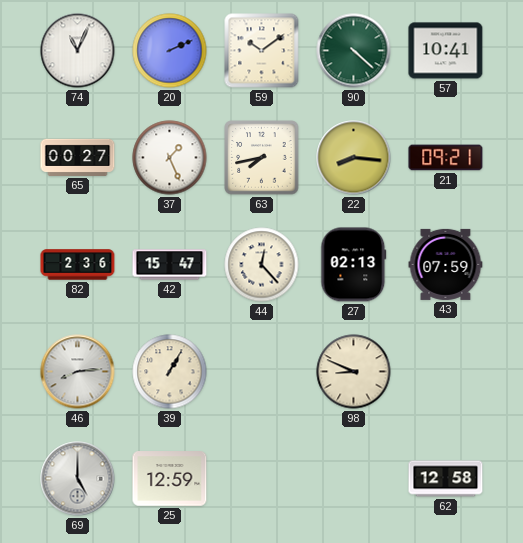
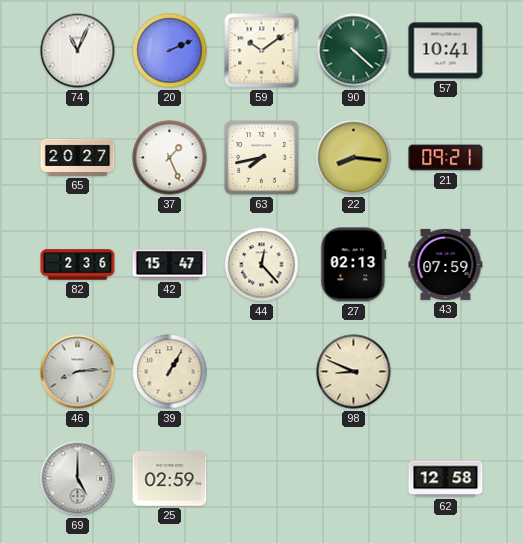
65: 00:27 -> 20:27 (78, 157)
25: 12:59 -> 02:59 (170, 479)
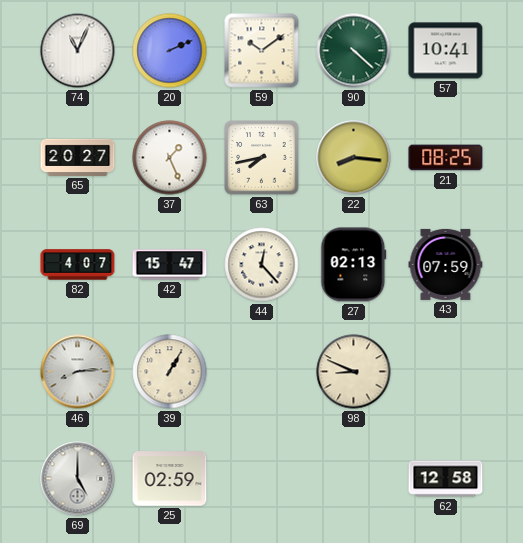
21: 09:21 -> 08:25 (446, 158)
82: 2:36 -> 4:07 (78, 265)
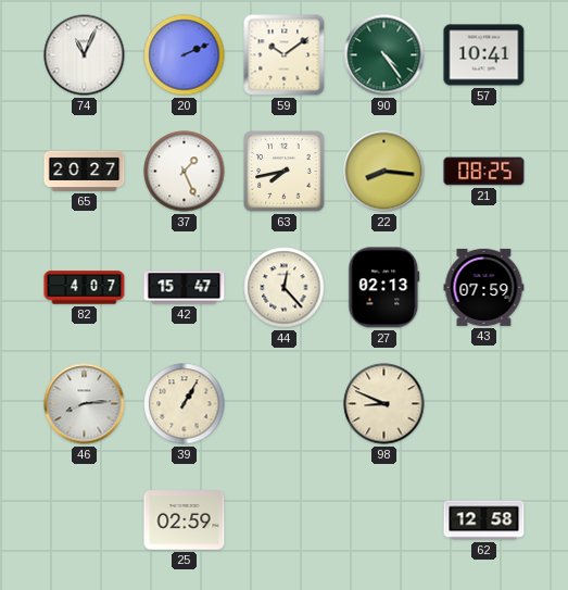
90: 4:22 -> 4:24 (384, 55)
69: 5:00 -> none (78, 479)
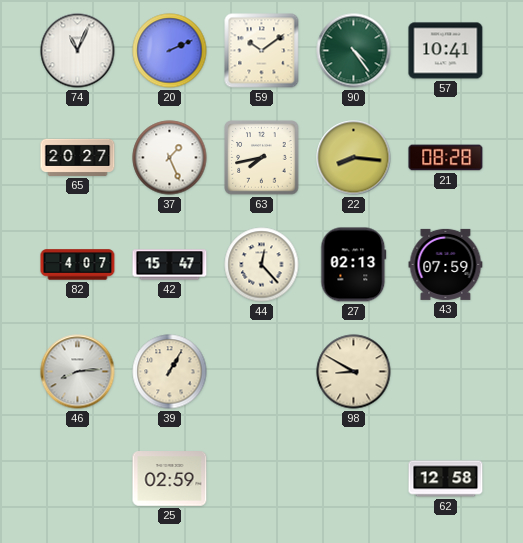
21: 08:25 -> 08:28 (446, 158)
98: 8:49 -> 8:50 (354, 372)
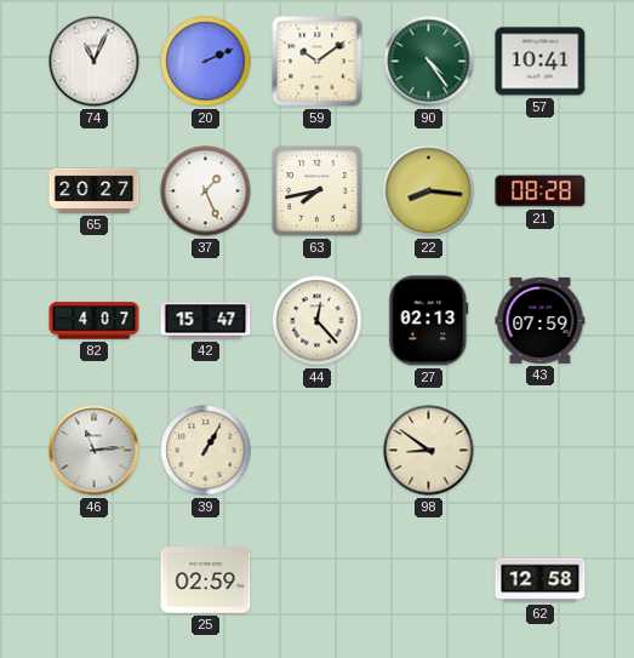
46: 8:14 -> 11:14 (95, 451)
98: 8:50 -> 8:51 (429, 451)
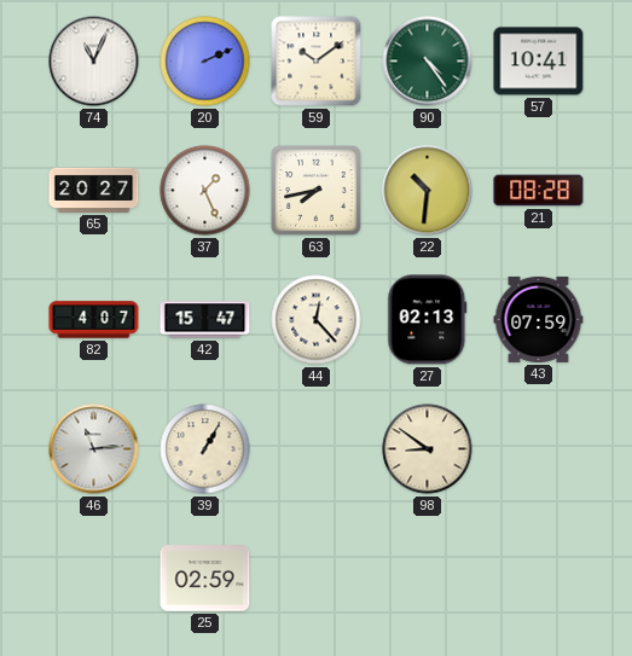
22: 8:16 -> 10:31 (428, 191)
62: 12:58 -> none (541, 580)
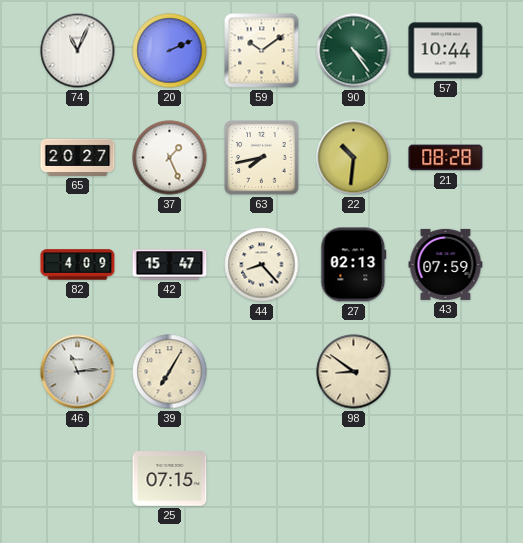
57: 10:41 -> 10:44 (446, 51)
82: 4:07 -> 4:09 (78, 265)
44: 12:23 -> 8:23 (262, 265)
39: 1:05 -> 7:05 (170, 372)
25: 02:59 -> 07:15 (170, 479)
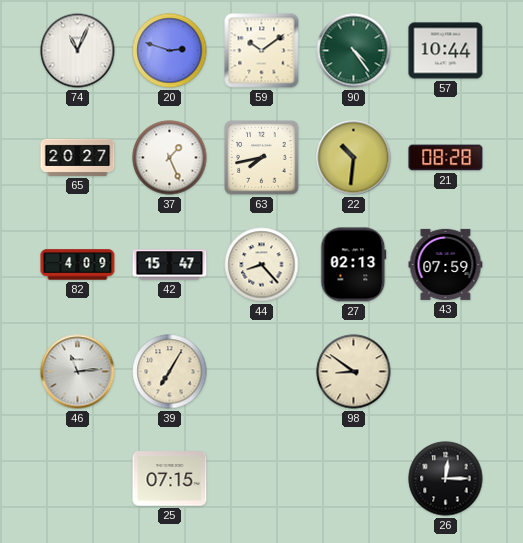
20: 2:11 -> 2:48 (170, 51)
26: none -> 12:15 (446, 479)
